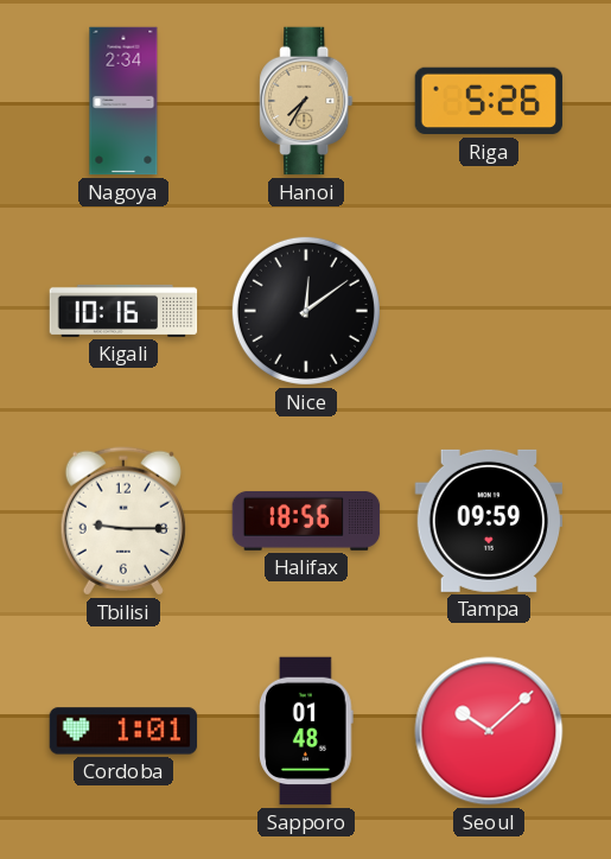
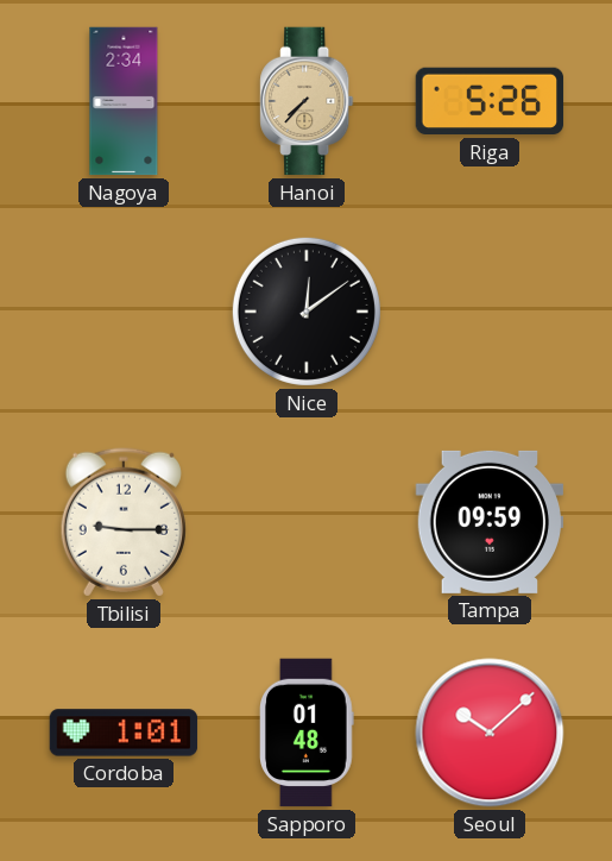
Hanoi: 7:35 -> 7:37 (307, 101)
Kigali: 10:16 -> none (123, 311)
Halifax: 18:56 -> none (306, 521)
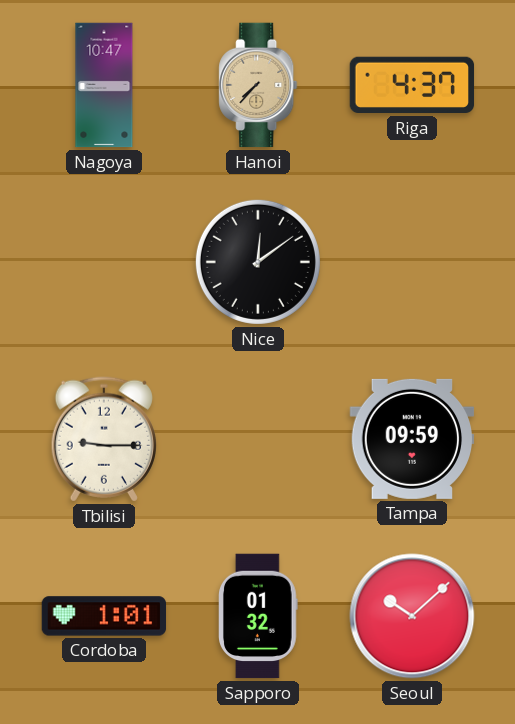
Nagoya: 2:34 -> 10:47 (104, 85)
Riga: 5:26 -> 4:37 (412, 85)
Sapporo: 01:48 -> 01:32 (258, 616)
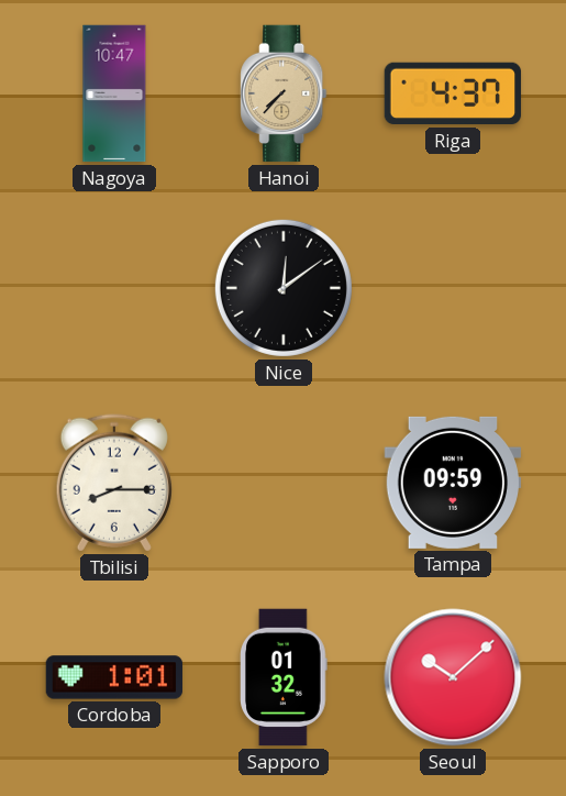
Tbilisi: 9:15 -> 8:15 (114, 483)
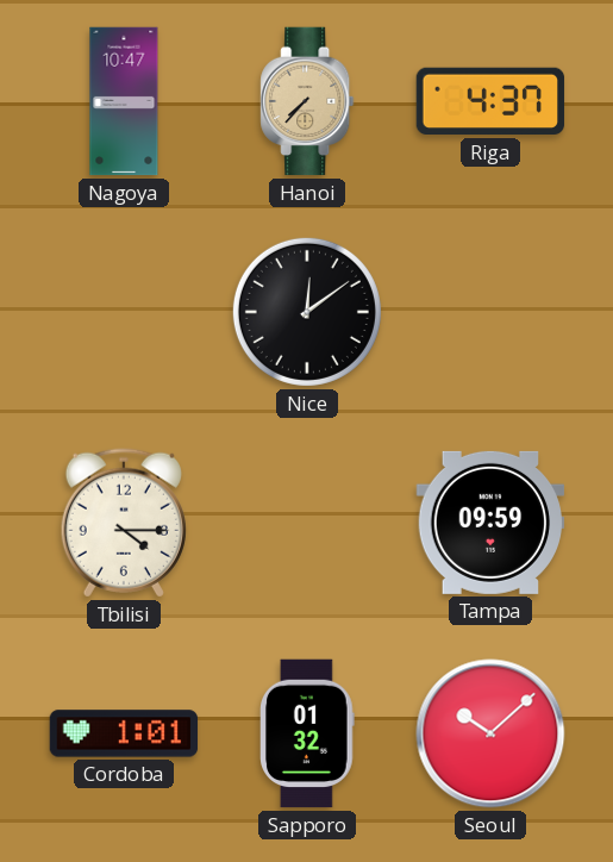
Tbilisi: 8:15 -> 4:15 (124, 523)
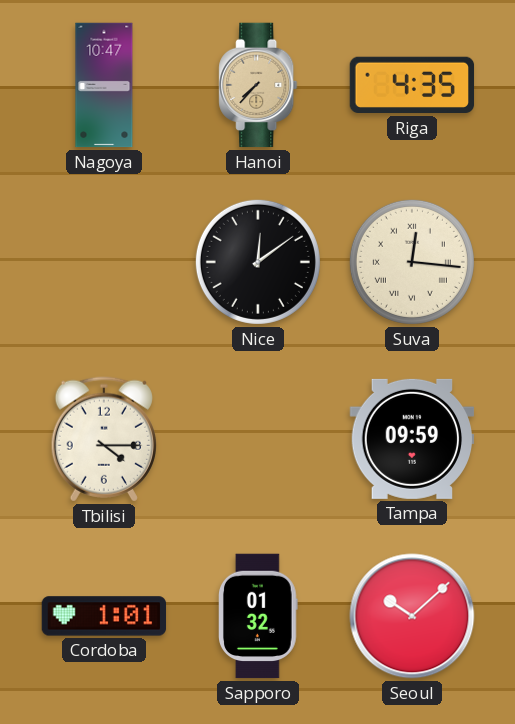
Riga: 4:37 -> 4:35 (412, 85)
Suva: none -> 12:16 (412, 262)
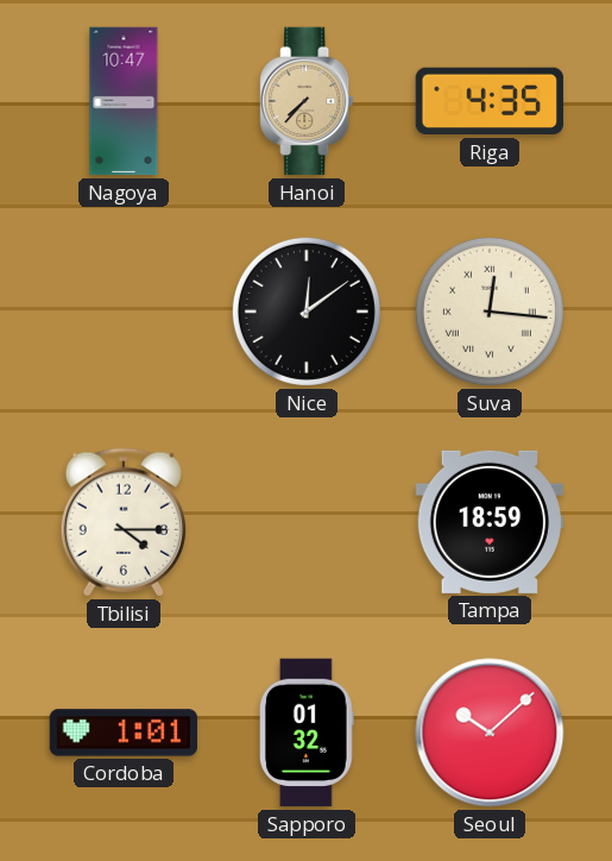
Tampa: 09:59 -> 18:59 (490, 522)
